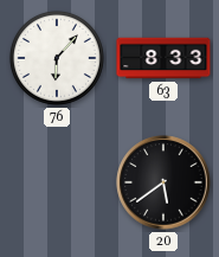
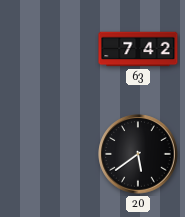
76: 6:07 -> none (57, 58)
63: 8:33 -> 7:42 (138, 49)
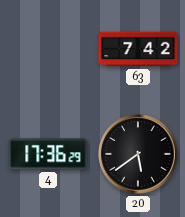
4: none -> 17:36 (48, 154)
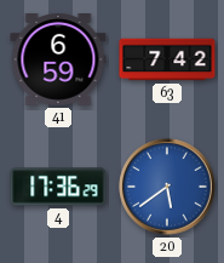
41: none -> 6:59 (58, 61)
20 dial: black -> blue (167, 187)
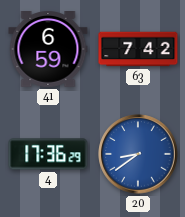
20: 5:39 -> 8:39 (138, 154)
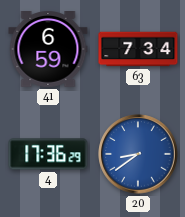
63: 7:42 -> 7:34 (138, 49)
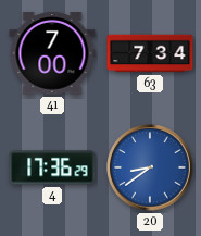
41: 6:59 -> 7:00 (52, 54)
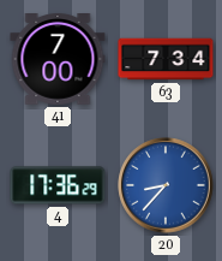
20: 8:39 -> 8:37 (166, 185)
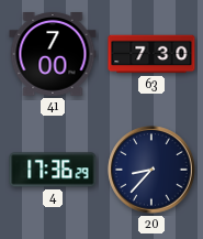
63: 7:34 -> 7:30 (151, 54)
20 dial: blue -> navy (151, 170)
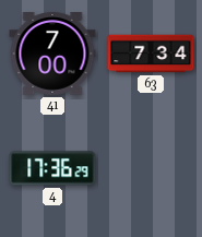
63: 7:30 -> 7:34 (151, 54)
20: 8:37 -> none (151, 170)
